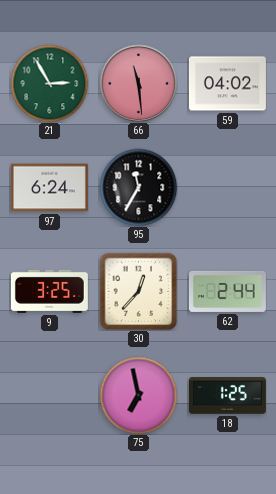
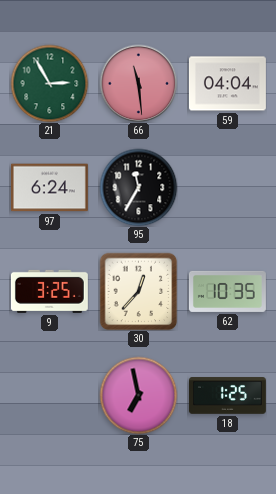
59: 04:02 -> 04:04 (227, 84)
62: 2:44 -> 10:35 (227, 291)
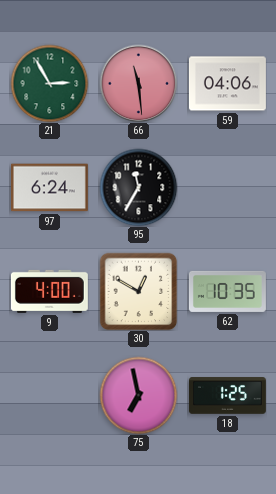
59: 04:04 -> 04:06 (227, 84)
9: 3:25 -> 4:00 (49, 291)
30: 12:37 -> 12:50 (138, 291)
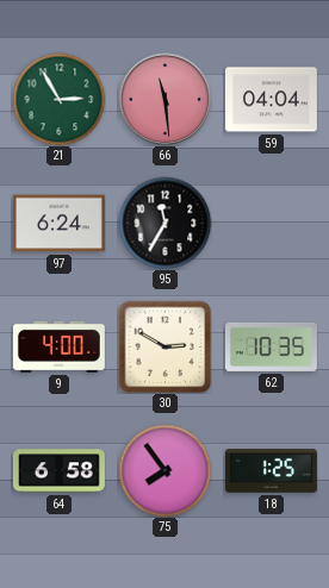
59: 04:06 -> 04:04 (271, 100)
30: 12:50 -> 2:50 (164, 346)
64: none -> 6:58 (58, 471)
75: 6:58 -> 7:54 (164, 470)
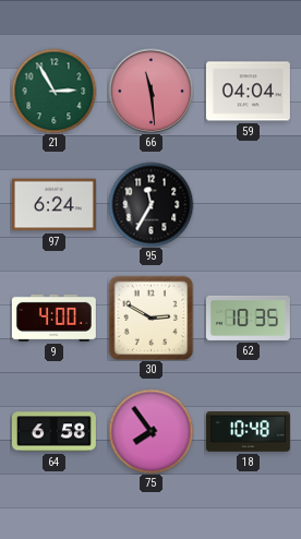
18: 1:25 -> 10:48 (248, 432)
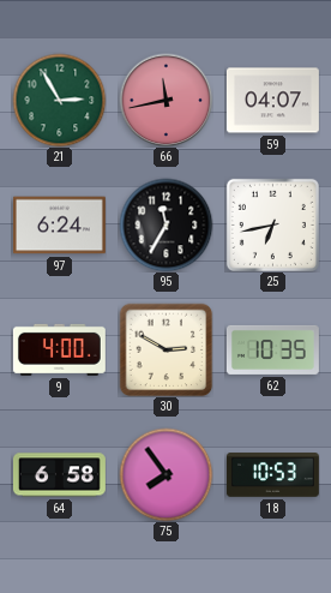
66: 11:29 -> 11:43 (165, 100)
59: 04:04 -> 04:07 (272, 101)
25: none -> 6:43 (272, 224)
18: 10:48 -> 10:53 (272, 475)
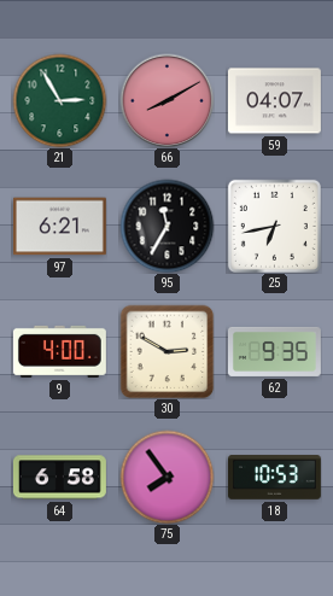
66: 11:43 -> 8:10 (166, 100)
97: 6:24 -> 6:21 (59, 227)
62: 10:35 -> 9:35 (274, 351)
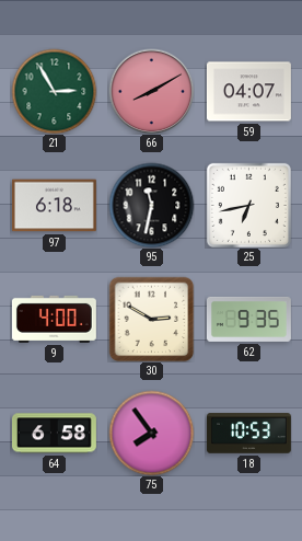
97: 6:21 -> 6:18 (54, 206)
95: 11:35 -> 11:32 (151, 205)
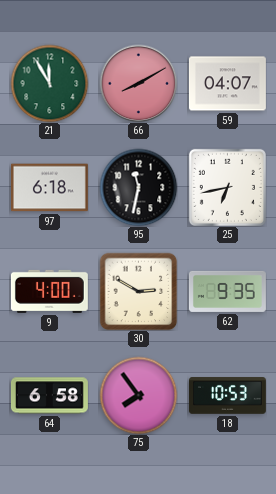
21: 2:55 -> 11:55 (49, 83)
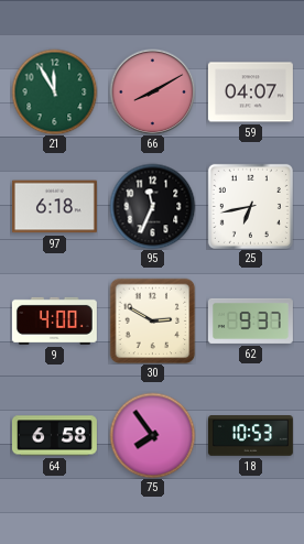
95: 11:32 -> 11:34 (152, 206)
62: 9:35 -> 9:37 (250, 320)
